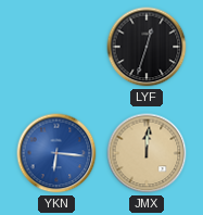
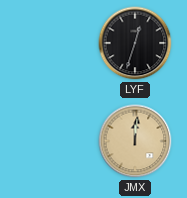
YKN: 6:16 -> none (56, 153)
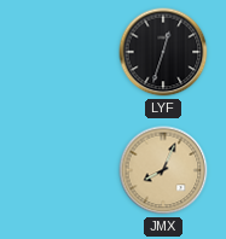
JMX: 12:01 -> 8:04 (163, 170)
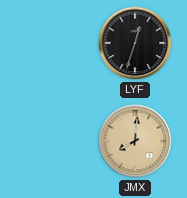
JMX: 8:04 -> 8:01 (135, 141)
